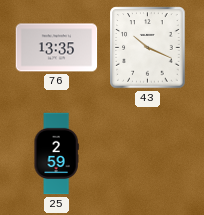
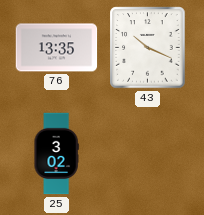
25: 2:59 -> 3:02 (56, 154)
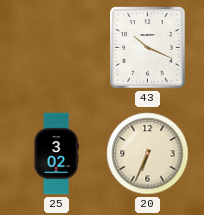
76: 13:35 -> none (57, 48)
20: none -> 6:34 (148, 154)
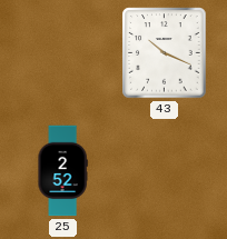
25: 3:02 -> 2:52 (62, 171)
20: 6:34 -> none (148, 154)
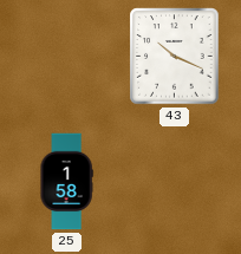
25: 2:52 -> 1:58 (66, 182)
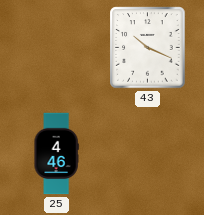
25: 1:58 -> 4:46 (56, 154)
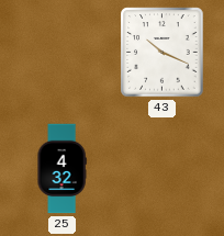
25: 4:46 -> 4:32 (61, 169)
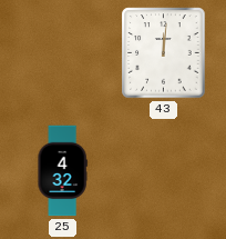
43: 10:19 -> 12:01 (164, 53)
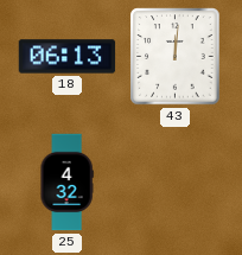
18: none -> 06:13 (68, 57)
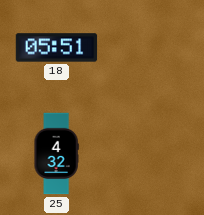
18: 06:13 -> 05:51 (57, 48)
43: 12:01 -> none (176, 57)
